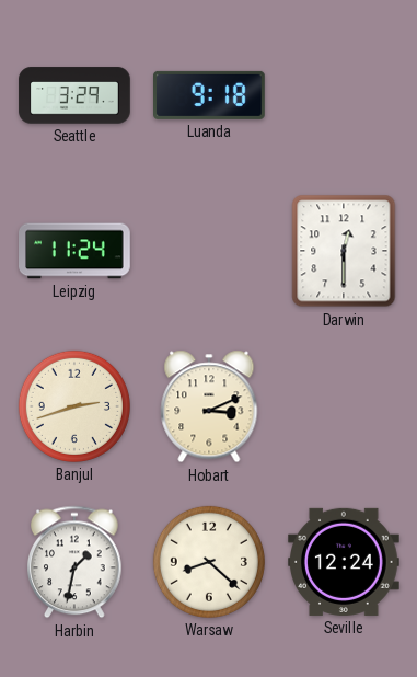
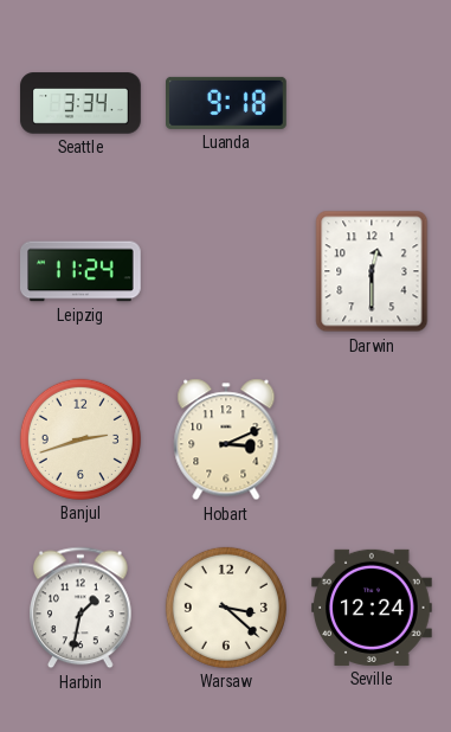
Seattle: 3:29 -> 3:34 (80, 103)
Warsaw: 8:22 -> 3:22 (226, 608)
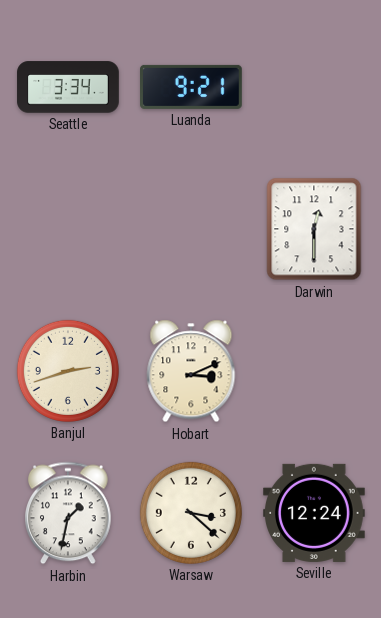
Luanda: 9:18 -> 9:21 (192, 87)
Leipzig: 11:24 -> none (82, 271)
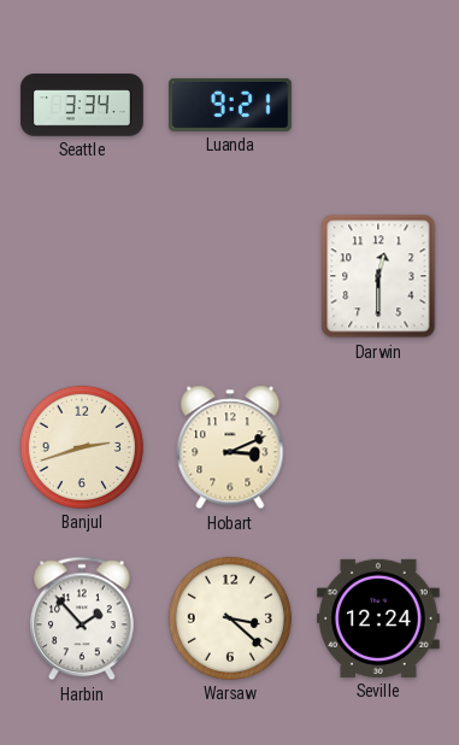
Harbin: 1:32 -> 1:53 (83, 618)
